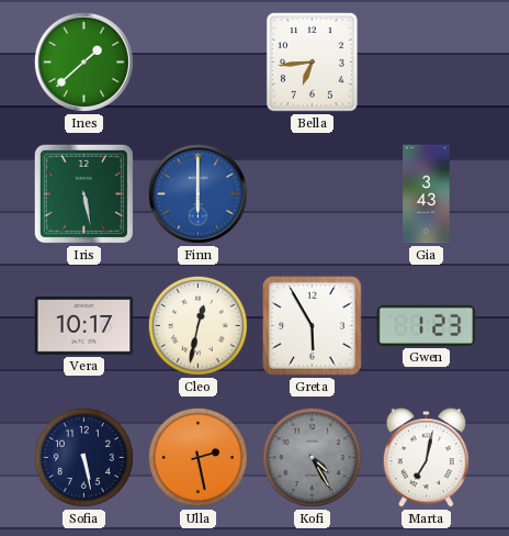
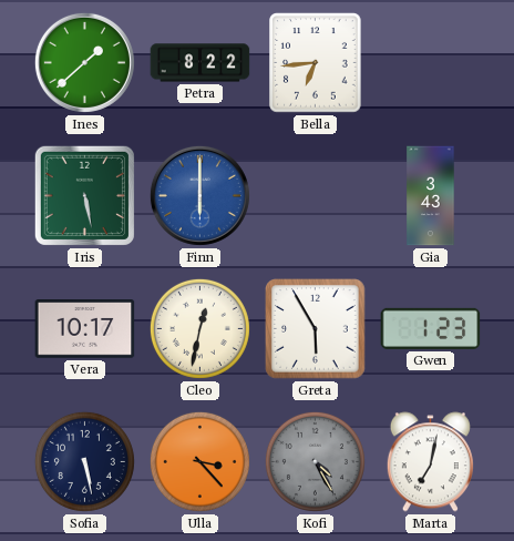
Petra: none -> 8:22 (201, 63)
Ulla: 2:28 -> 3:23 (199, 461)
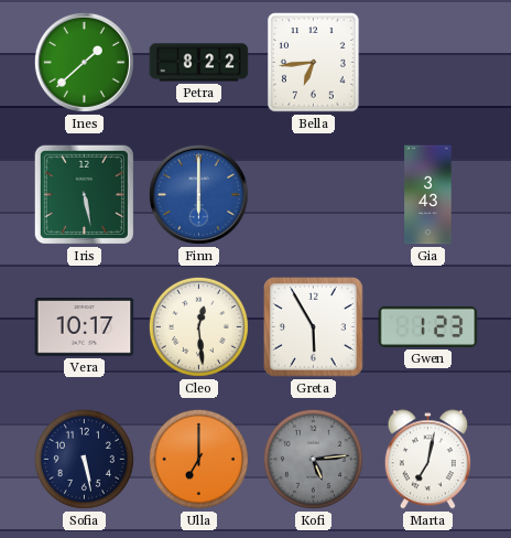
Cleo: 12:32 -> 12:29 (198, 326)
Ulla: 3:23 -> 7:00 (198, 459)
Kofi: 4:25 -> 5:14 (313, 459)
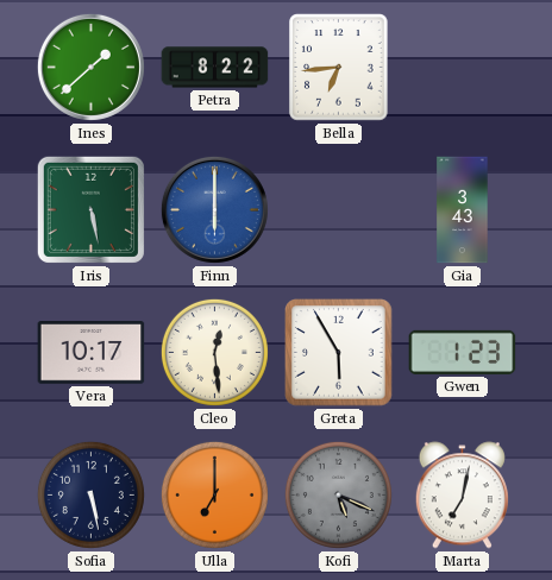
Kofi: 5:14 -> 5:19 (338, 494)
